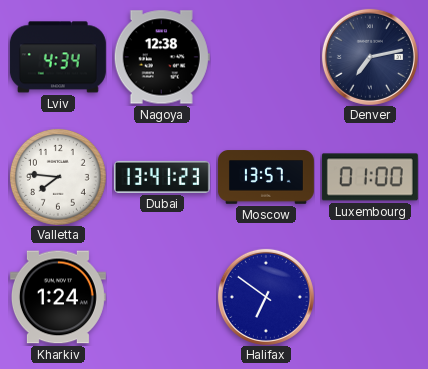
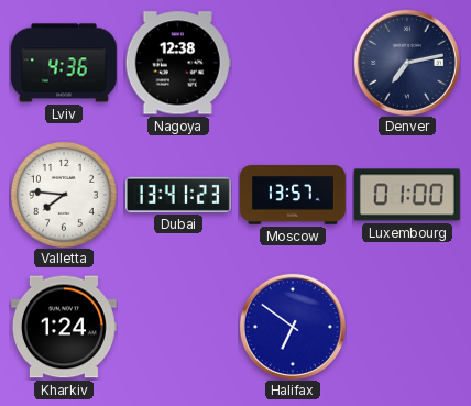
Lviv: 4:34 -> 4:36 (64, 63)
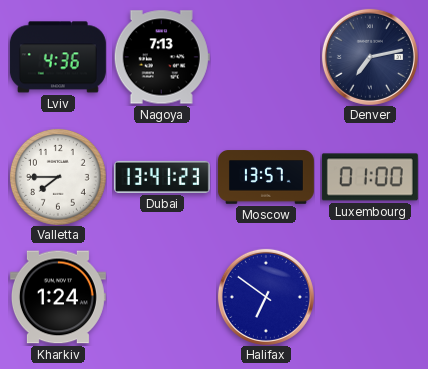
Nagoya: 12:38 -> 7:13 (162, 57)
Valletta: 7:46 -> 7:45 (58, 177)
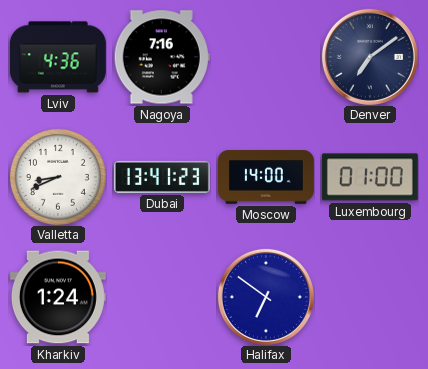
Nagoya: 7:13 -> 7:16 (162, 57)
Denver: 7:13 -> 7:09 (370, 57)
Valletta: 7:45 -> 8:41 (58, 177)
Moscow: 13:57 -> 14:00 (266, 177)
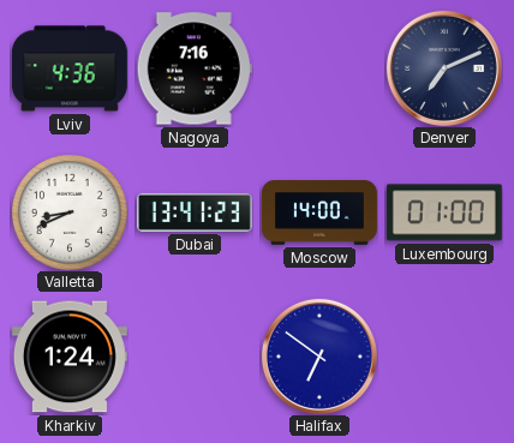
Denver: 7:09 -> 7:11 (444, 68)
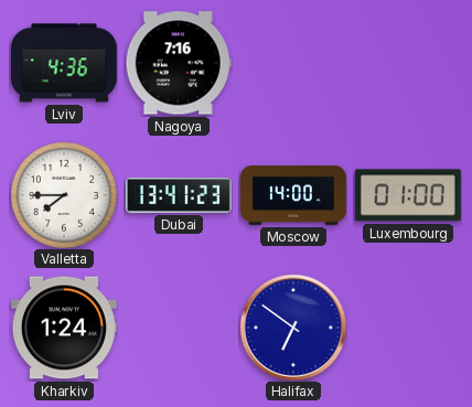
Denver: 7:11 -> none (444, 68)
Valletta: 8:41 -> 7:45 (64, 195)
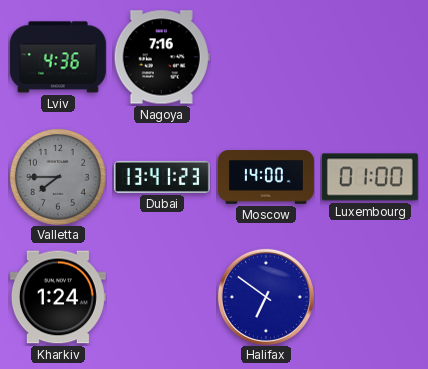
Valletta dial: white -> grey (58, 177)
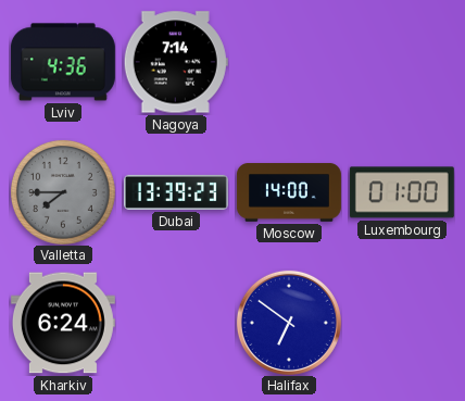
Nagoya: 7:16 -> 7:14 (176, 62)
Dubai: 13:41 -> 13:39 (176, 192)
Kharkiv: 1:24 -> 6:24 (63, 323)
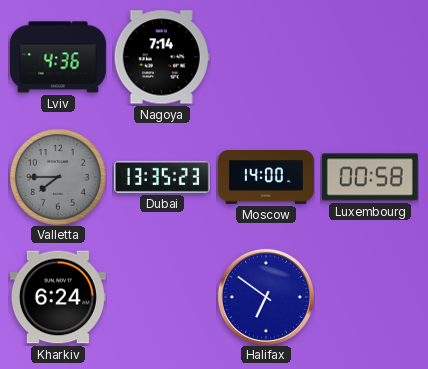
Dubai: 13:39 -> 13:35 (162, 177)
Luxembourg: 01:00 -> 00:58 (370, 177)
